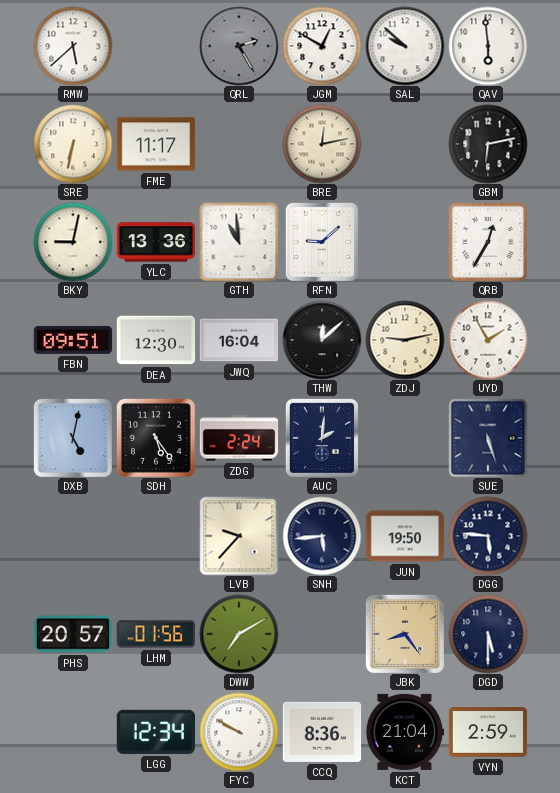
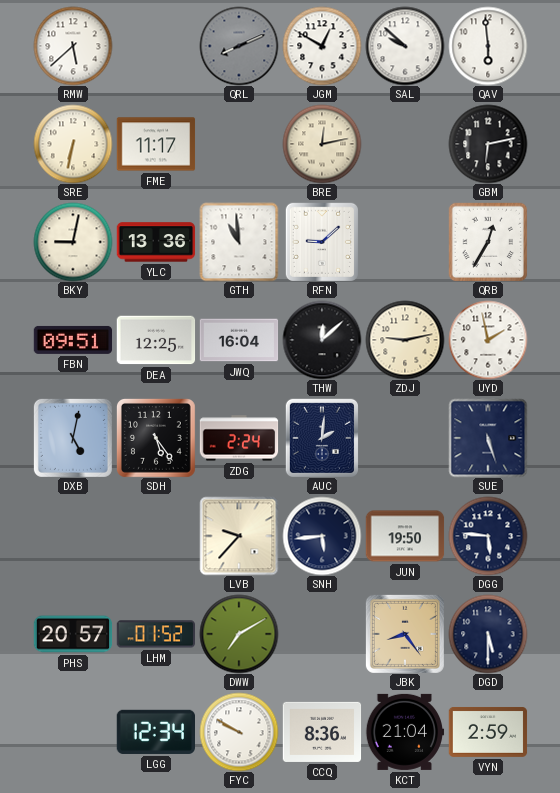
QRL: 2:25 -> 8:11 (239, 46)
DEA: 12:30 -> 12:25 (156, 340)
UYD: 1:55 -> 1:58 (488, 340)
LHM: 01:56 -> 01:52 (156, 634)
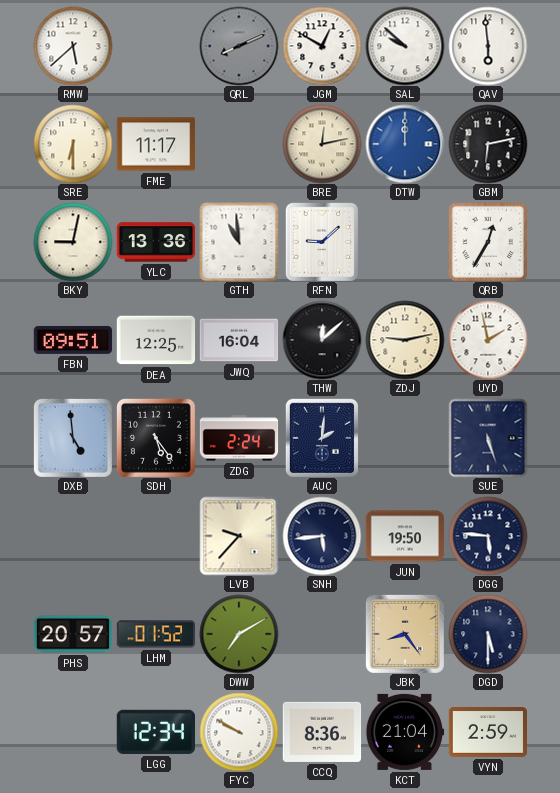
SRE: 6:32 -> 6:30 (73, 144)
DTW: none -> 12:00 (405, 144)
DXB: 5:02 -> 4:59 (73, 438)
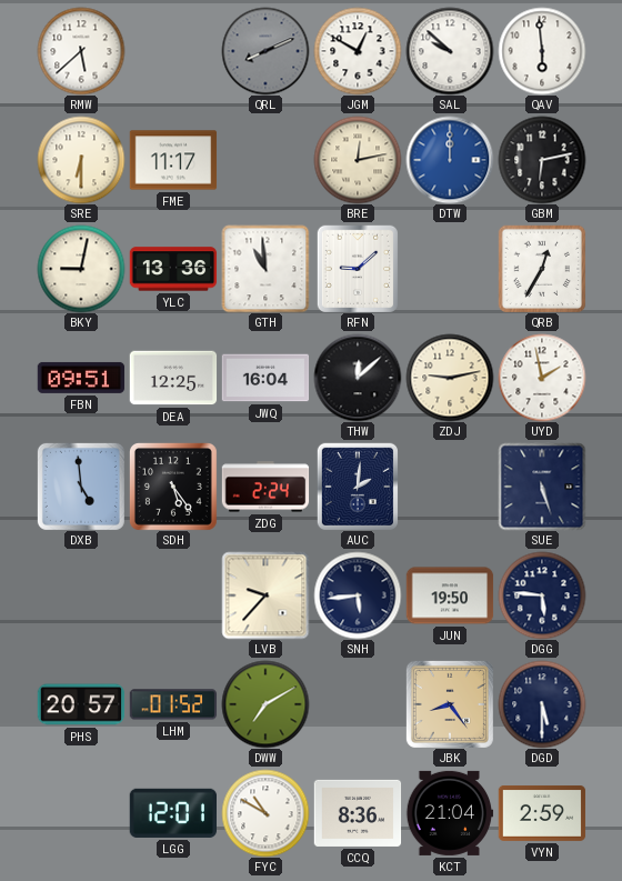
LGG: 12:34 -> 12:01 (172, 813)
FYC: 9:50 -> 10:50 (265, 813)
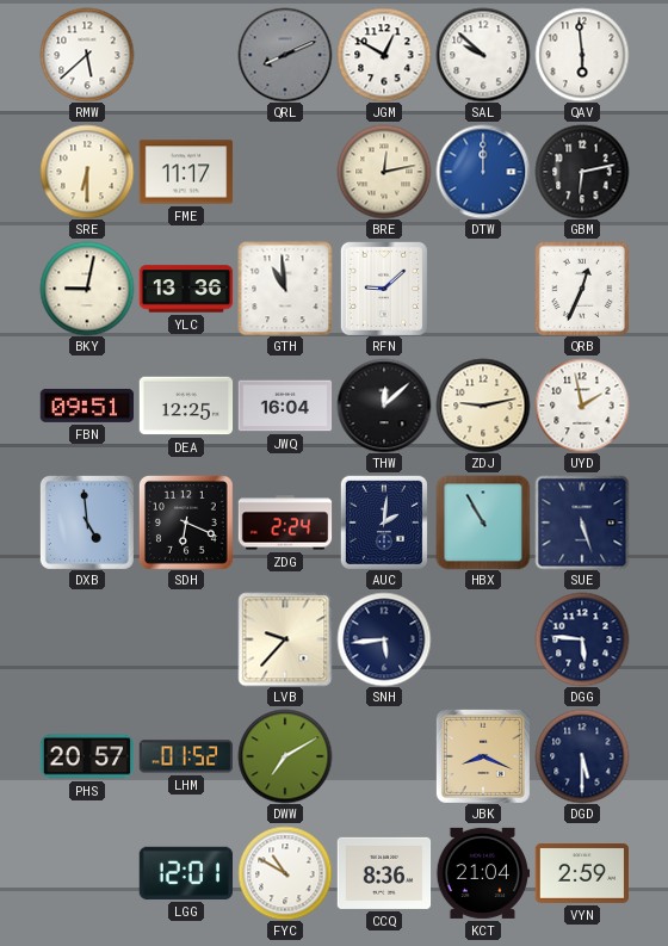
QRB: 12:35 -> 12:34 (582, 289)
SDH: 5:24 -> 6:19 (186, 523)
HBX: none -> 10:55 (483, 523)
JUN: 19:50 -> none (450, 595)
JBK: 8:24 -> 8:19 (483, 756)
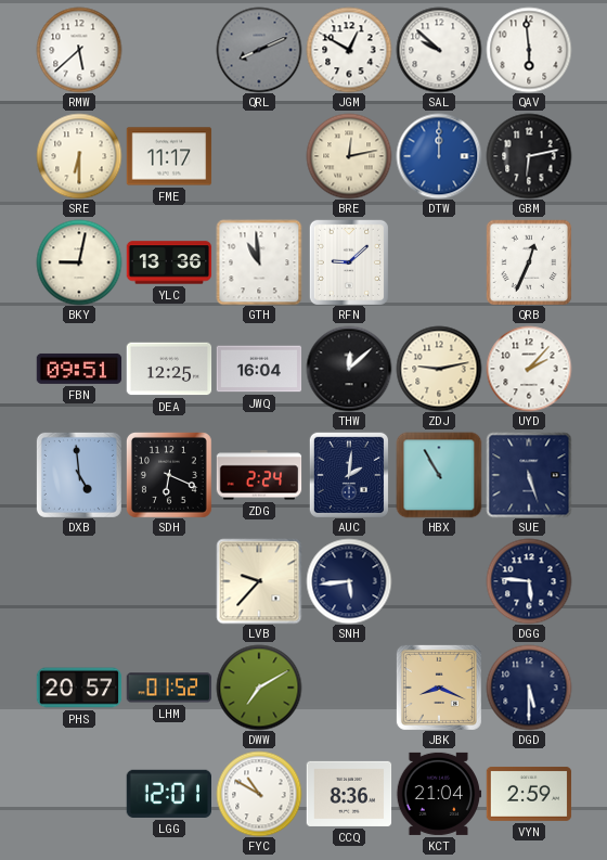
UYD: 1:58 -> 2:07 (529, 369)
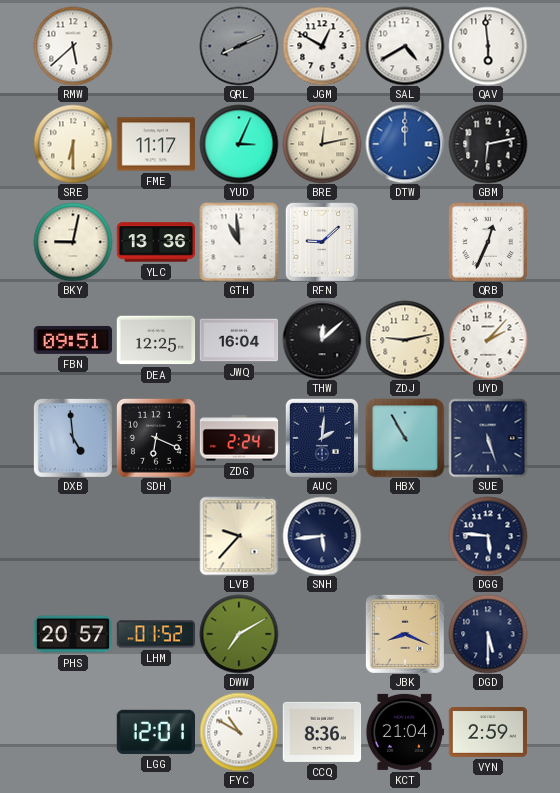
SAL: 9:52 -> 4:40 (405, 46)
YUD: none -> 3:04 (239, 144)
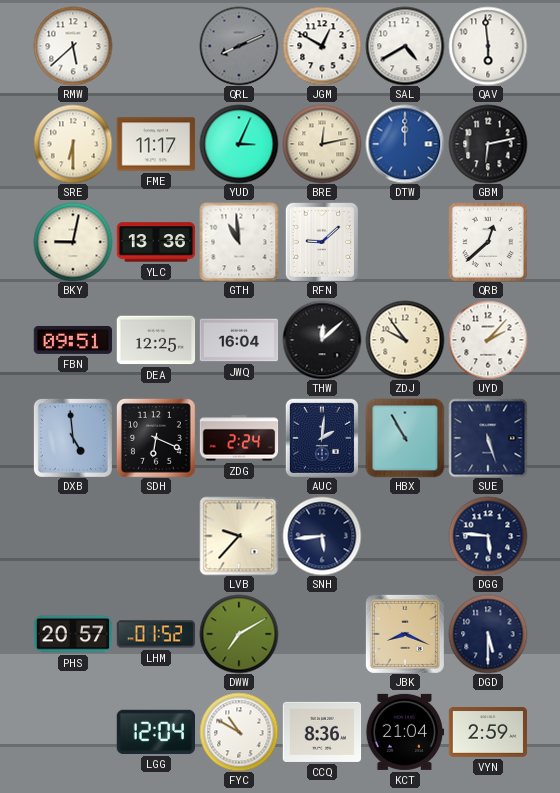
QRB: 12:34 -> 12:38 (488, 242)
ZDJ: 9:13 -> 9:54 (405, 340)
LGG: 12:01 -> 12:04 (155, 732)
